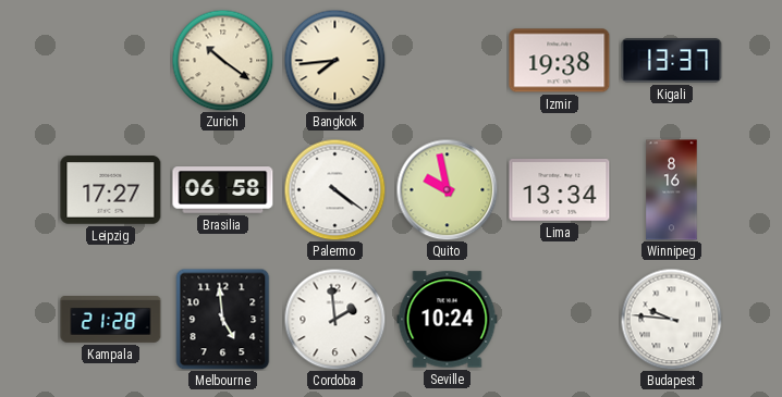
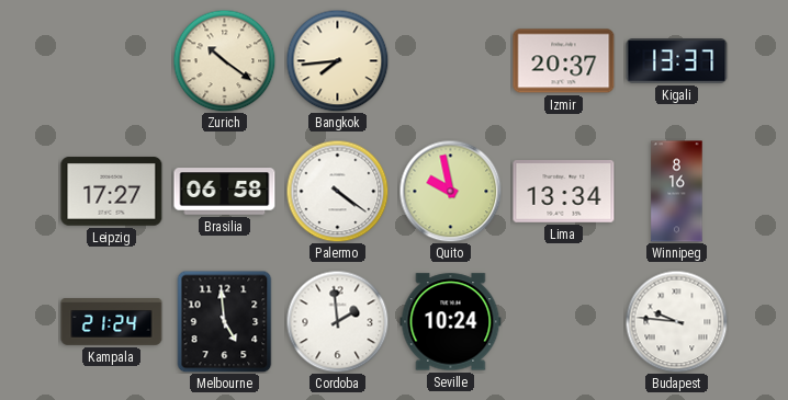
Izmir: 19:38 -> 20:37 (564, 61)
Kampala: 21:28 -> 21:24 (112, 322)
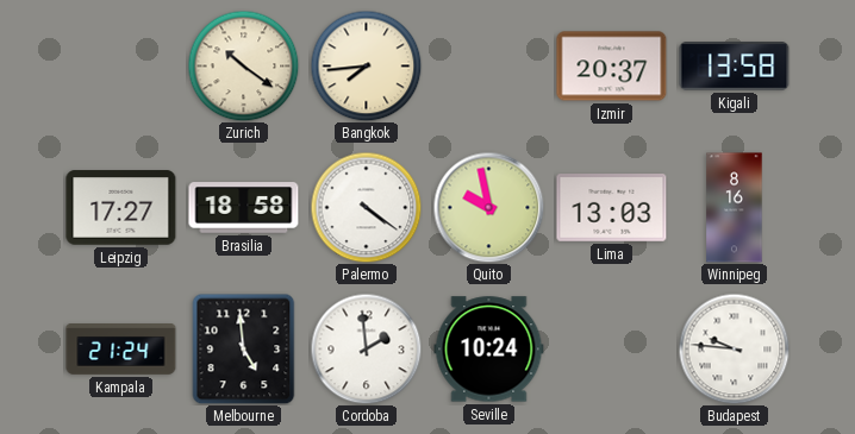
Kigali: 13:37 -> 13:58 (735, 67)
Brasilia: 06:58 -> 18:58 (244, 208)
Lima: 13:34 -> 13:03 (612, 208)
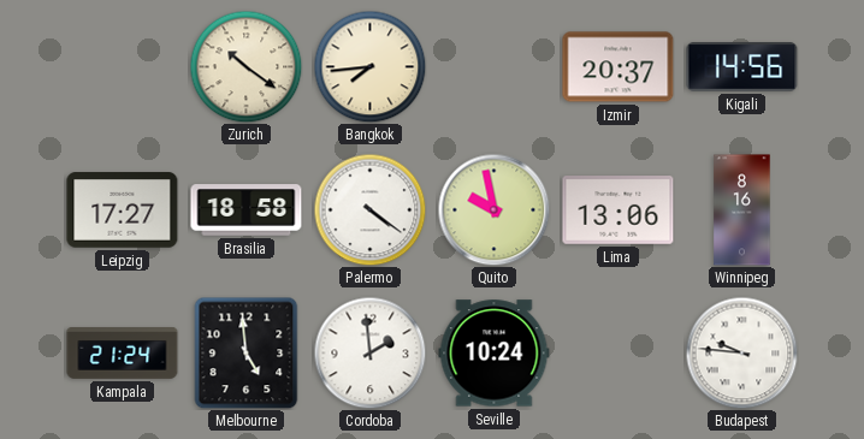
Kigali: 13:58 -> 14:56 (742, 67)
Lima: 13:03 -> 13:06 (619, 210)
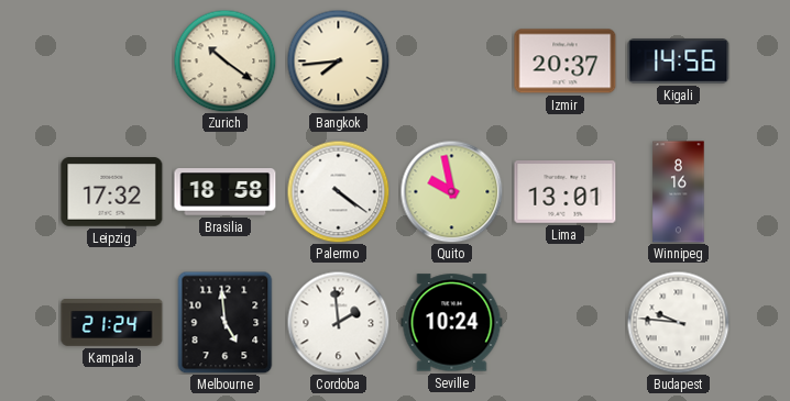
Leipzig: 17:27 -> 17:32 (112, 192)
Lima: 13:06 -> 13:01 (566, 192)
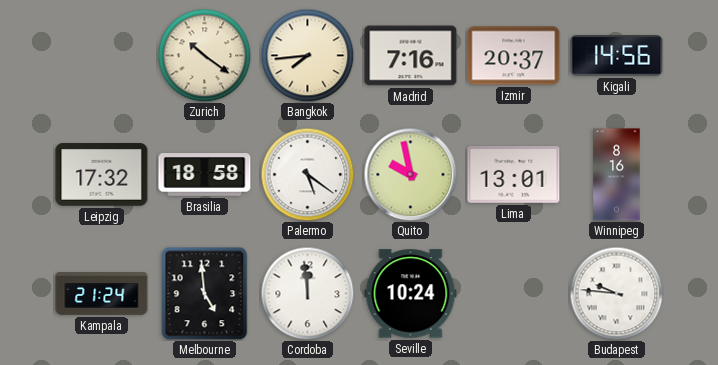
Madrid: none -> 7:16 (411, 56)
Palermo: 4:21 -> 5:21 (307, 174)
Cordoba: 1:59 -> 11:59 (307, 293)
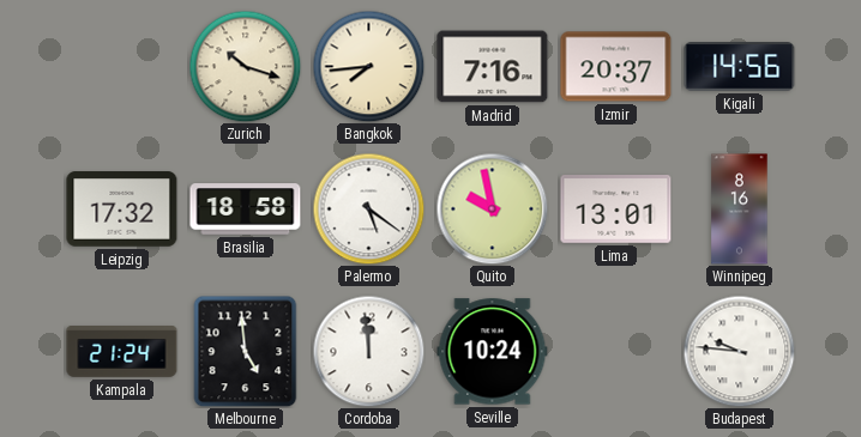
Zurich: 10:21 -> 10:18 (245, 66)
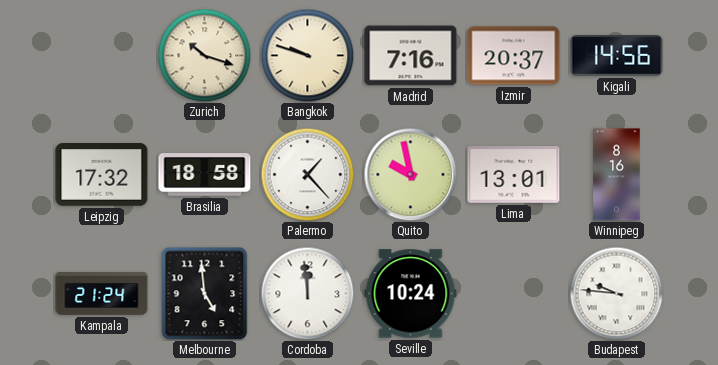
Bangkok: 7:44 -> 9:48 (307, 55)
Palermo: 5:21 -> 1:23 (307, 174)
